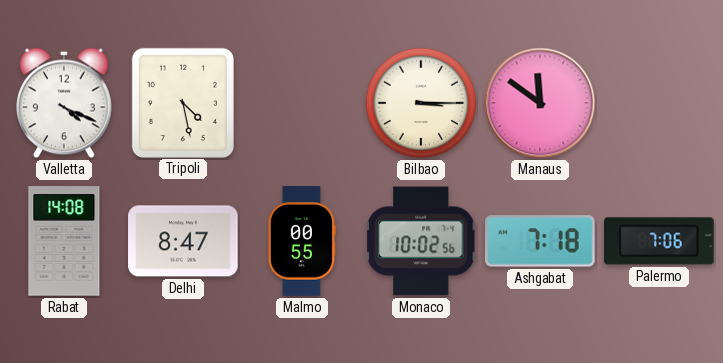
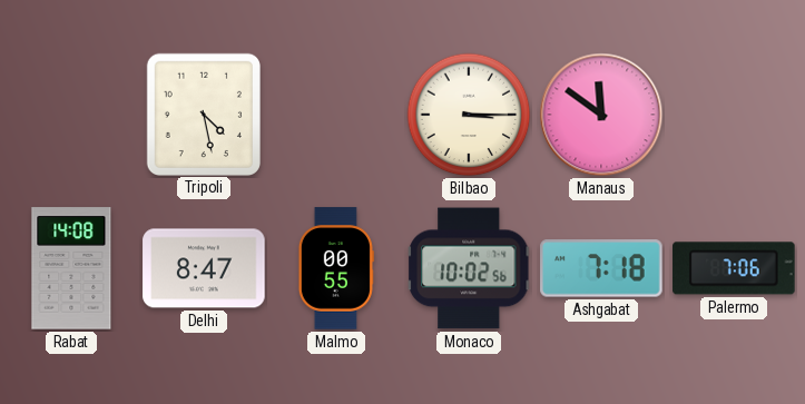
Valletta: 4:19 -> none (65, 103)
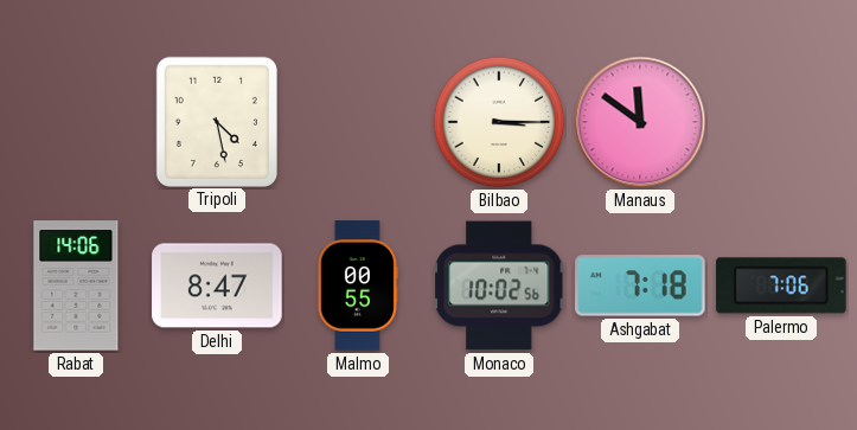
Rabat: 14:08 -> 14:06 (76, 285)
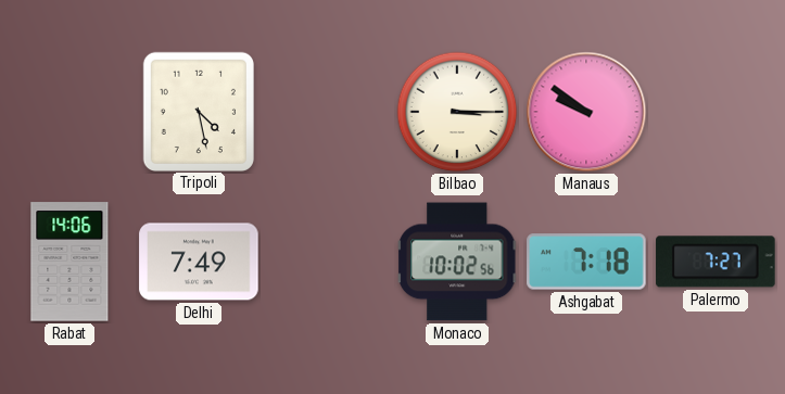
Manaus: 11:51 -> 9:51 (586, 112)
Delhi: 8:47 -> 7:49 (199, 262)
Malmo: 00:55 -> none (358, 285)
Palermo: 7:06 -> 7:27 (716, 262)
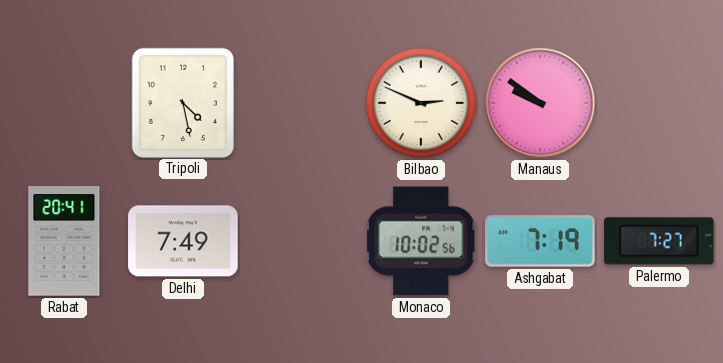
Bilbao: 3:15 -> 2:49 (421, 103)
Rabat: 14:06 -> 20:41 (64, 241)
Ashgabat: 7:18 -> 7:19 (540, 241)
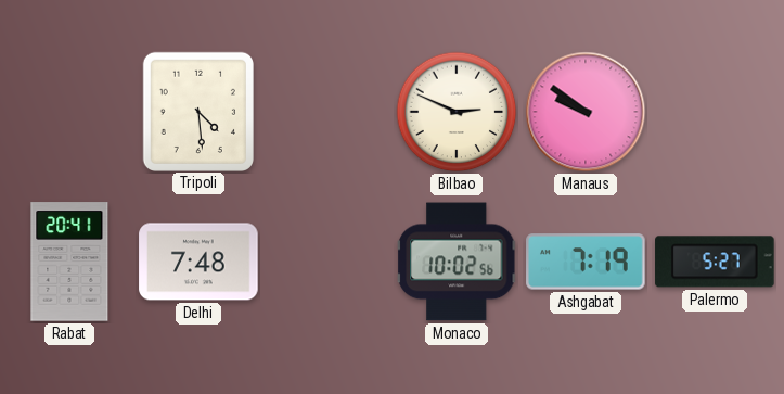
Tripoli: 4:28 -> 4:29 (198, 111)
Delhi: 7:49 -> 7:48 (198, 262)
Palermo: 7:27 -> 5:27 (715, 262)
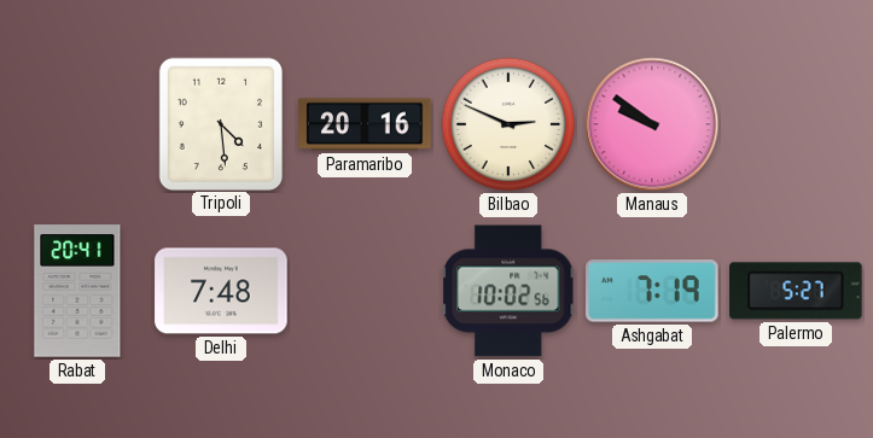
Paramaribo: none -> 20:16 (365, 124)
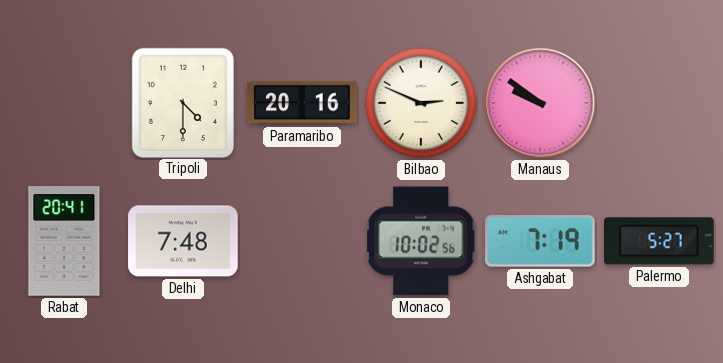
Tripoli: 4:29 -> 4:30 (183, 102)
